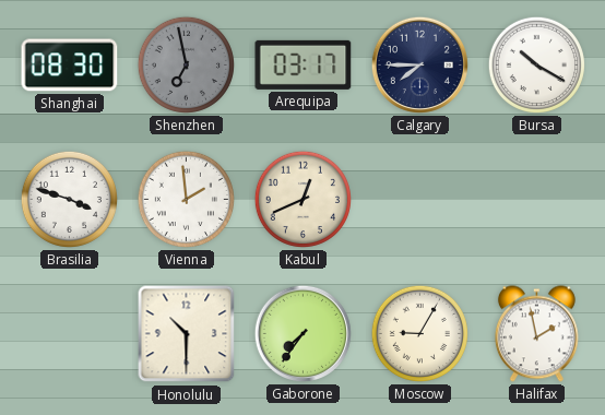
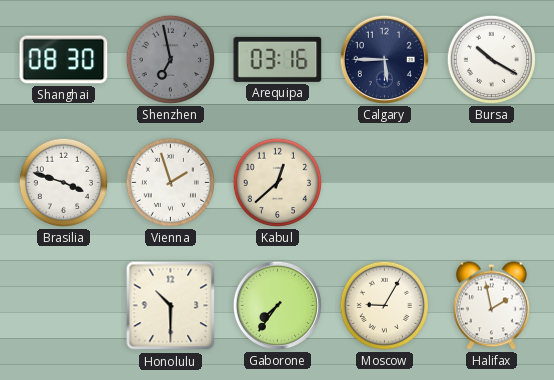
Arequipa: 03:17 -> 03:16 (278, 59)
Calgary: 7:45 -> 5:45 (384, 59)
Vienna: 1:59 -> 1:57 (170, 182)
Kabul: 12:41 -> 12:38 (277, 182)
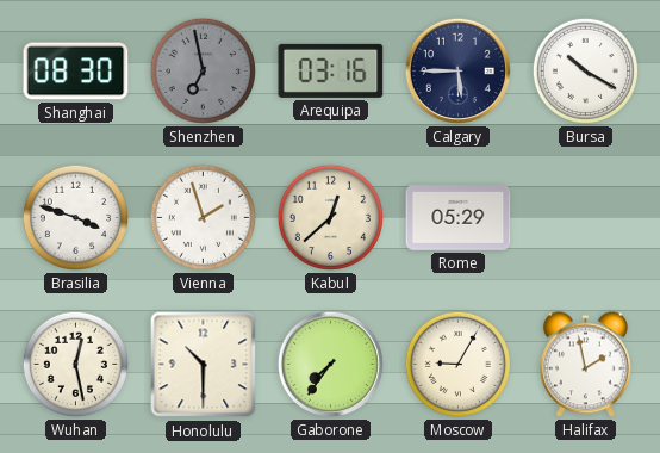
Rome: none -> 05:29 (459, 218)
Wuhan: none -> 12:28 (75, 364)
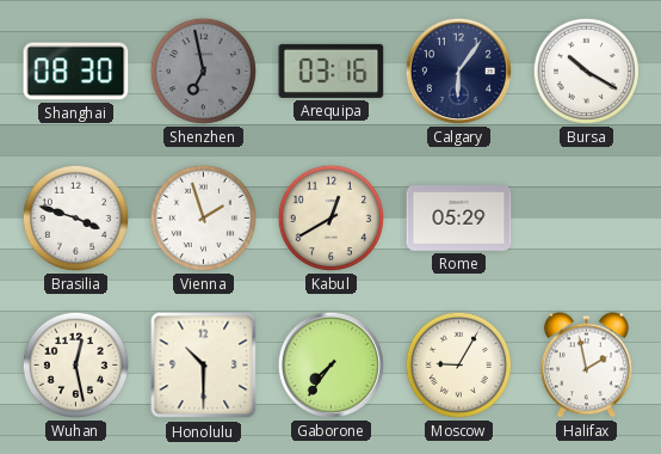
Calgary: 5:45 -> 6:06 (458, 70)
Kabul: 12:38 -> 12:40 (330, 217)
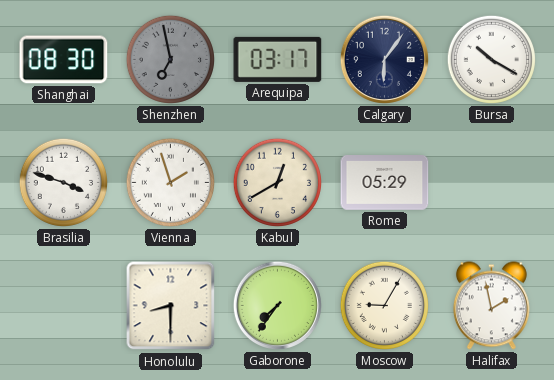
Arequipa: 03:16 -> 03:17 (278, 59)
Wuhan: 12:28 -> none (75, 364)
Honolulu: 10:30 -> 8:30 (171, 306)
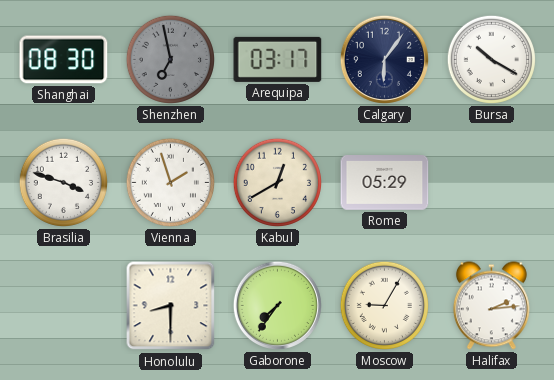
Halifax: 1:58 -> 2:14 (491, 306)
